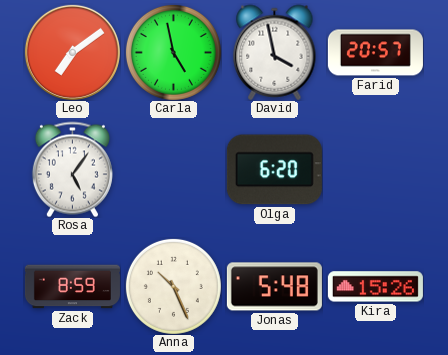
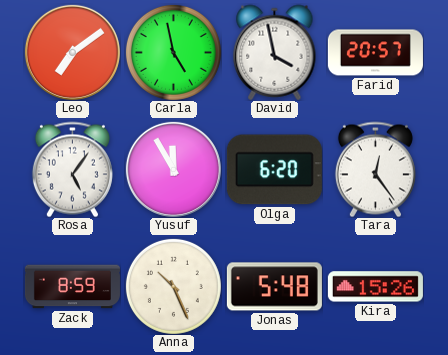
Yusuf: none -> 11:55 (173, 169)
Tara: none -> 12:24 (375, 169)
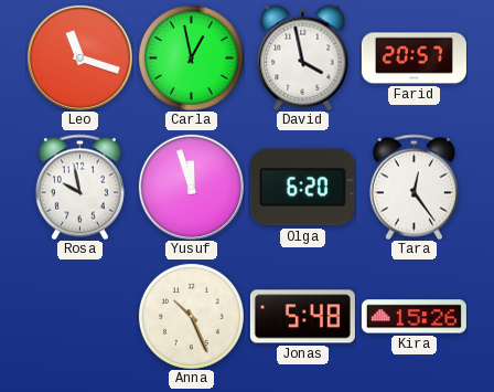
Leo: 7:09 -> 11:18 (79, 57)
Carla: 4:58 -> 12:58 (191, 57)
Rosa: 5:06 -> 9:58 (79, 187)
Yusuf: 11:55 -> 11:57 (191, 187)
Zack: 8:59 -> none (72, 287)
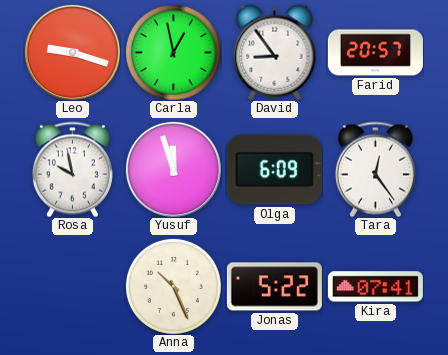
Leo: 11:18 -> 9:18 (72, 52)
David: 3:58 -> 8:54 (275, 52)
Olga: 6:20 -> 6:09 (274, 170)
Jonas: 5:48 -> 5:22 (274, 287)
Kira: 15:26 -> 07:41 (375, 287)
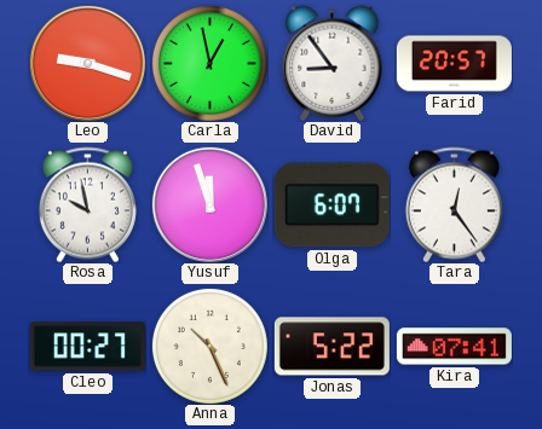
Olga: 6:09 -> 6:07 (331, 205)
Cleo: none -> 00:27 (87, 347)
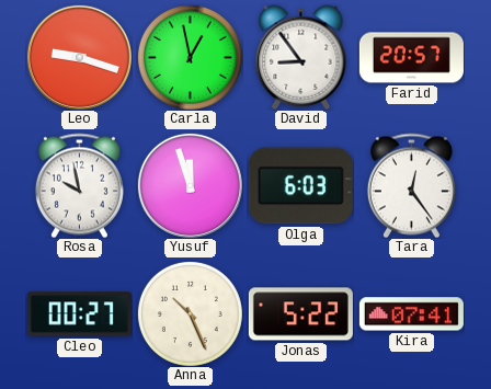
Olga: 6:07 -> 6:03 (300, 186)
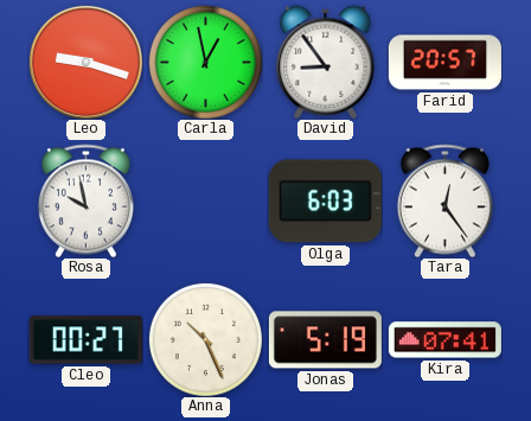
Yusuf: 11:57 -> none (190, 185)
Jonas: 5:22 -> 5:19 (325, 340)
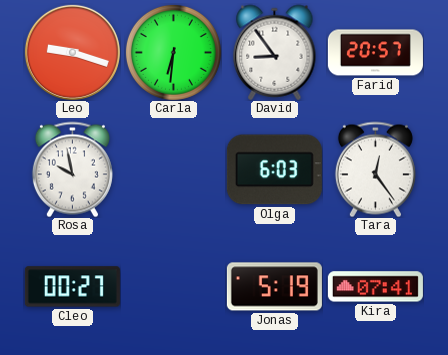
Carla: 12:58 -> 6:31 (173, 52)
Anna: 10:26 -> none (205, 339)
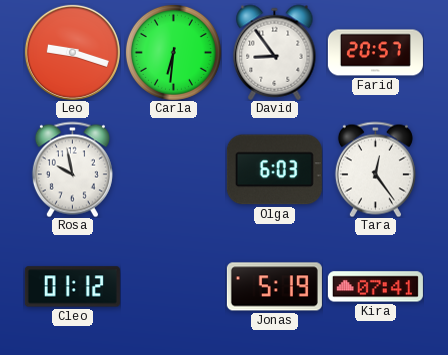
Cleo: 00:27 -> 01:12 (72, 287)
